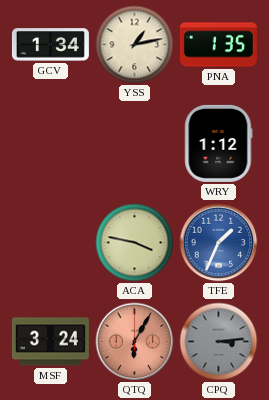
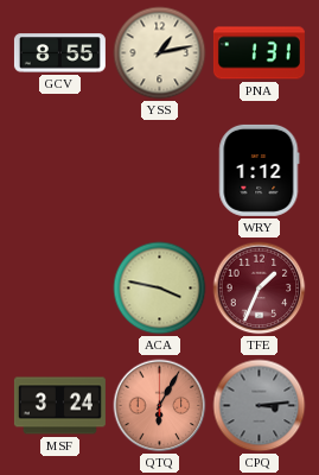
GCV: 1:34 -> 8:55 (59, 53)
PNA: 1:35 -> 1:31 (259, 53)
TFE dial: blue -> burgundy (260, 289)
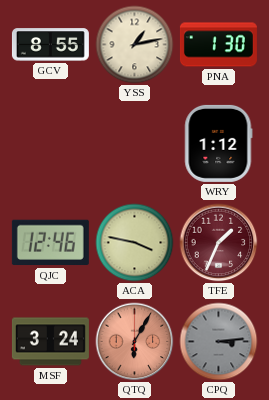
PNA: 1:31 -> 1:30 (218, 45)
QJC: none -> 12:46 (50, 243)
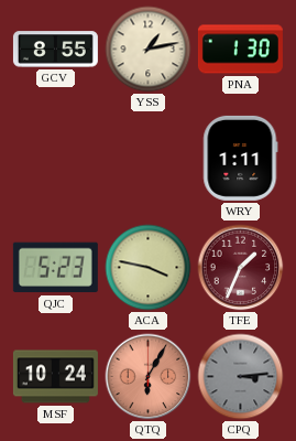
WRY: 1:12 -> 1:11 (241, 158)
QJC: 12:46 -> 5:23 (55, 268)
MSF: 3:24 -> 10:24 (55, 377)
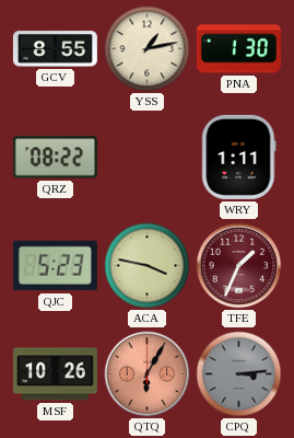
QRZ: none -> 08:22 (55, 158)
MSF: 10:24 -> 10:26 (55, 374)
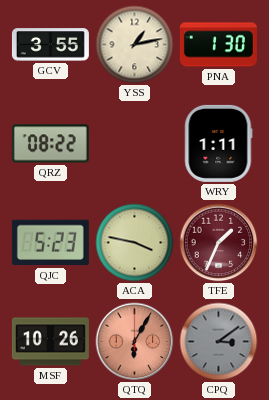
GCV: 8:55 -> 3:55 (50, 45)
CPQ: 3:14 -> 3:09 (219, 342)
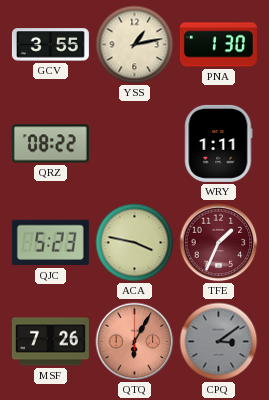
MSF: 10:26 -> 7:26 (50, 342)
